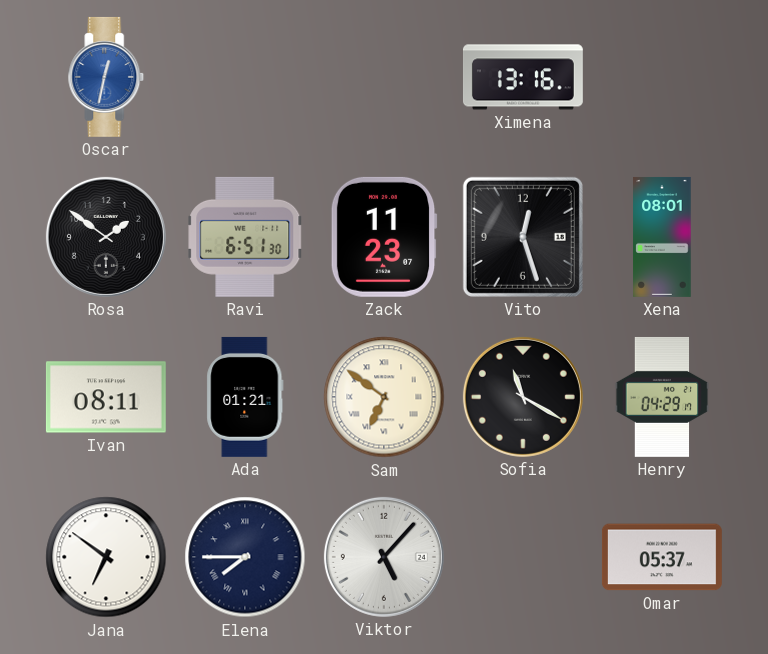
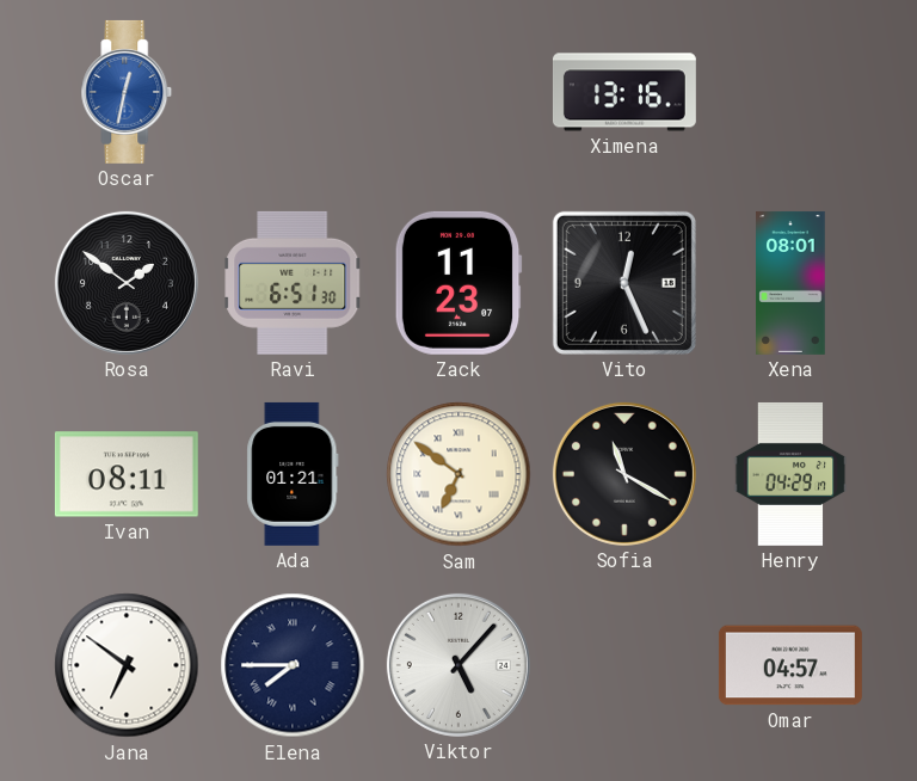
Vito: 12:27 -> 12:26 (624, 283)
Omar: 05:37 -> 04:57 (790, 665)
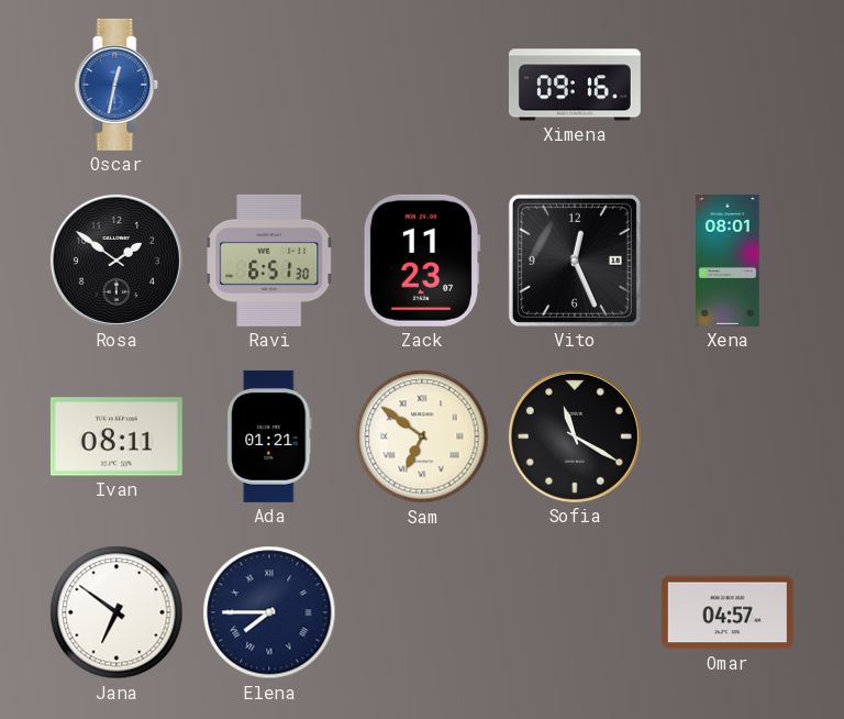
Ximena: 13:16 -> 09:16 (575, 85)
Henry: 04:29 -> none (790, 474)
Viktor: 5:07 -> none (458, 665)
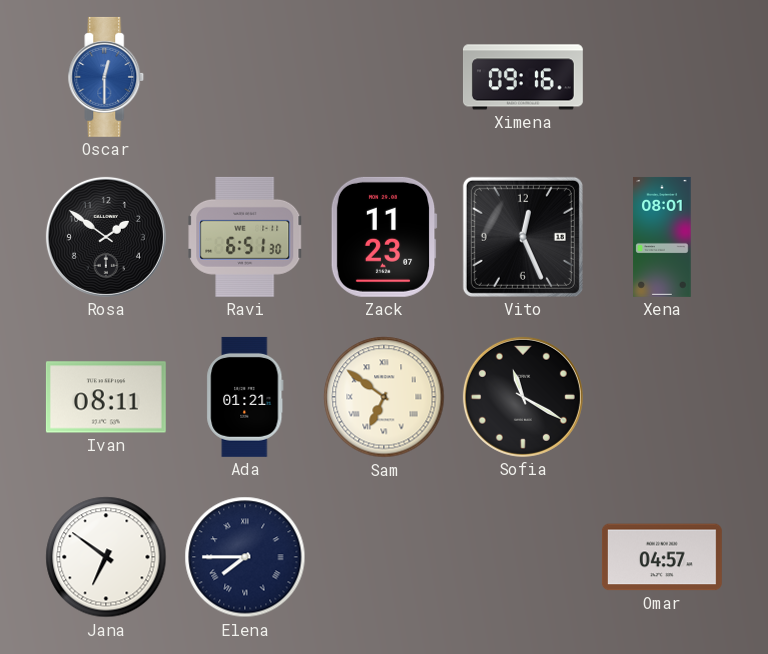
Oscar: 12:32 -> 12:30 (106, 77)
